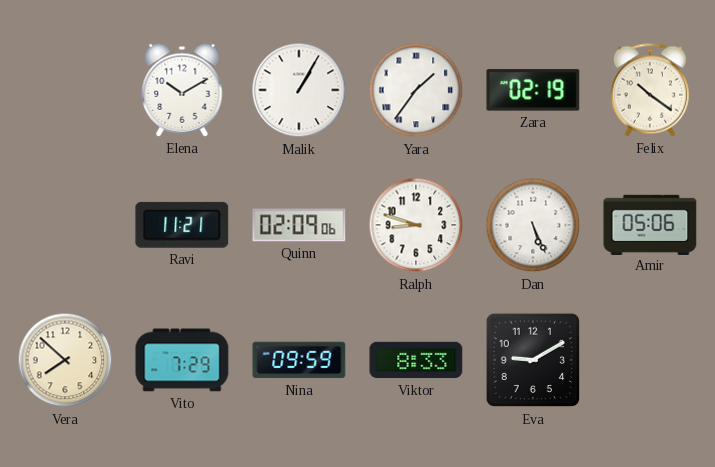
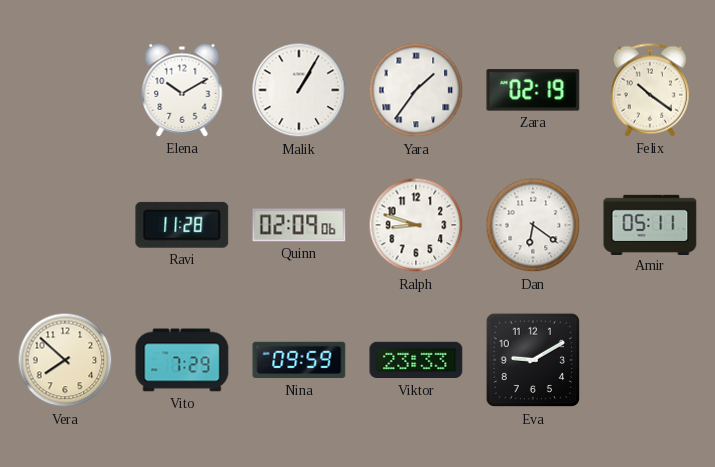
Ravi: 11:21 -> 11:28 (182, 225)
Dan: 5:26 -> 6:21 (533, 225)
Amir: 05:06 -> 05:11 (650, 224)
Viktor: 8:33 -> 23:33 (416, 360)
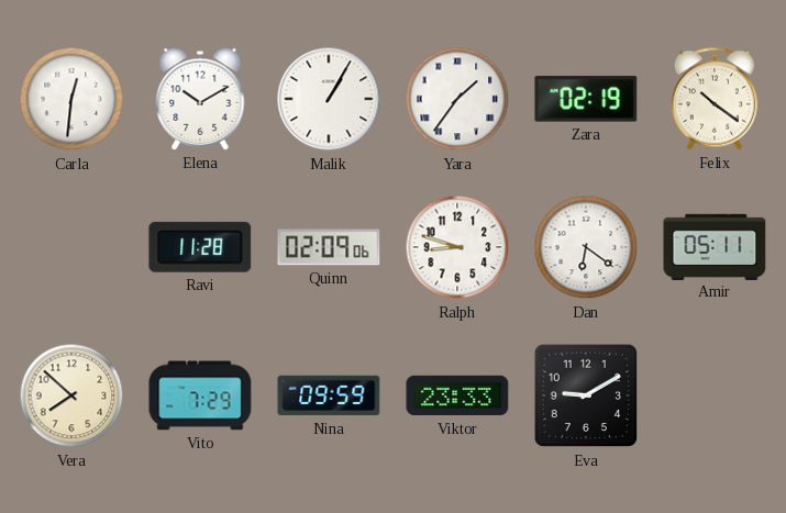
Carla: none -> 12:31 (71, 99)
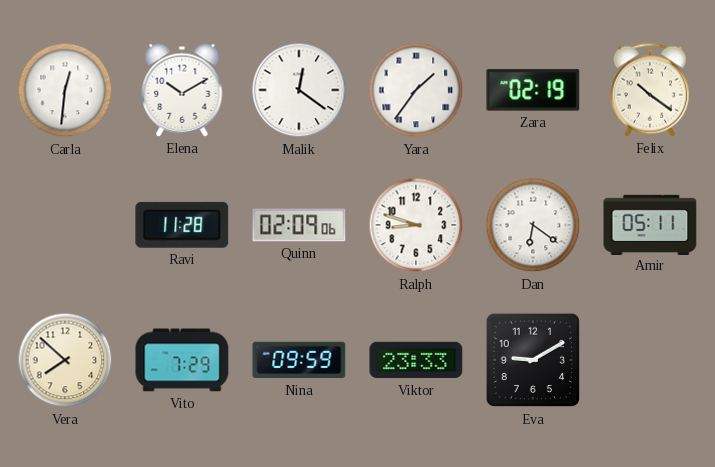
Malik: 1:05 -> 12:21 (299, 90)
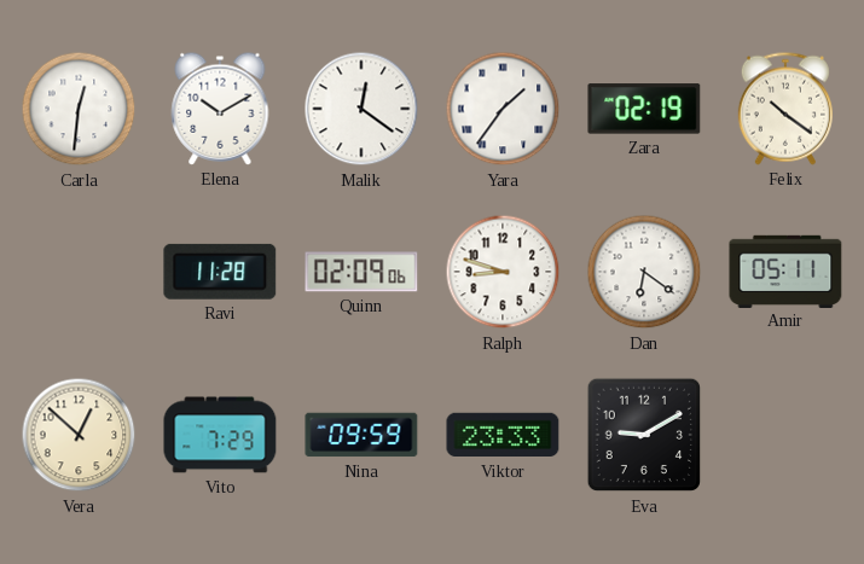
Vera: 7:52 -> 12:52 (79, 435)
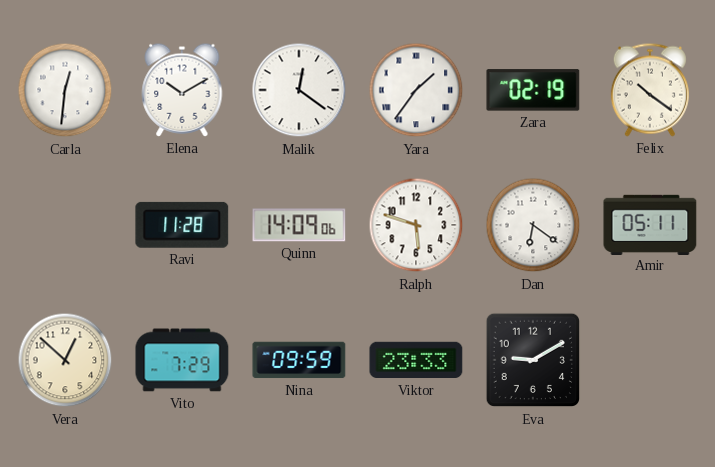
Quinn: 02:09 -> 14:09 (299, 225)
Ralph: 8:48 -> 5:48 (416, 225)
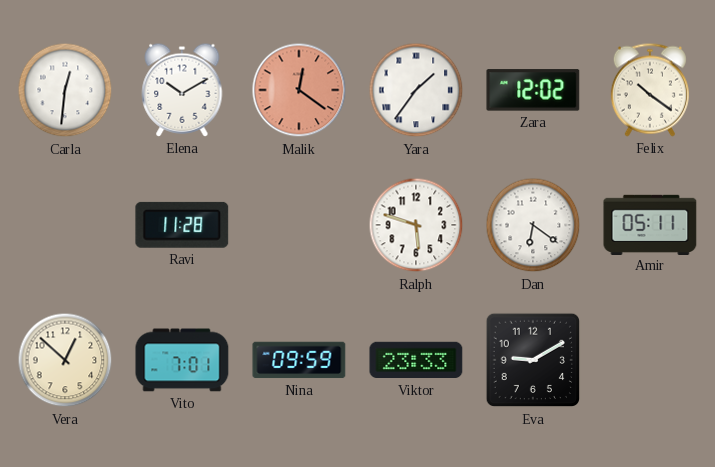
Malik dial: white -> salmon (299, 90)
Zara: 02:19 -> 12:02 (533, 90)
Quinn: 14:09 -> none (299, 225)
Vito: 7:29 -> 7:01 (182, 360)
